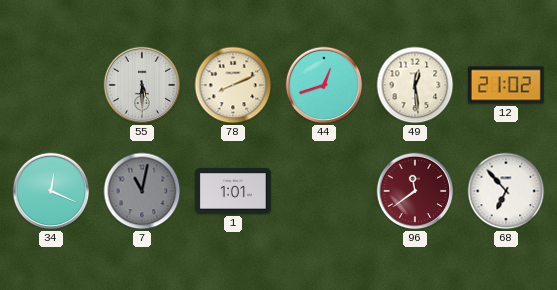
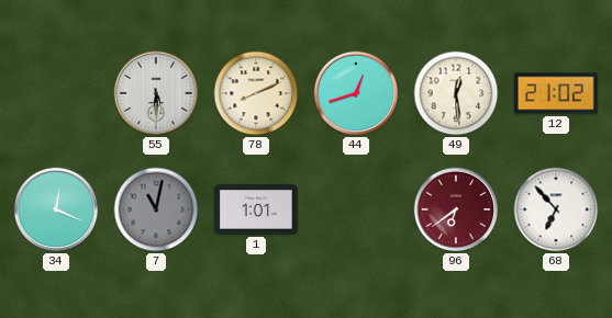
96: 11:39 -> 6:39 (456, 209)
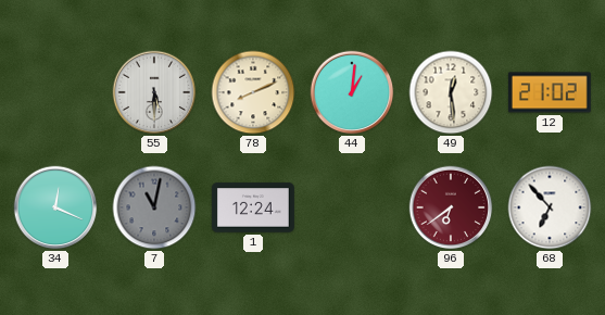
44: 12:42 -> 1:01 (352, 92)
1: 1:01 -> 12:24 (253, 207)
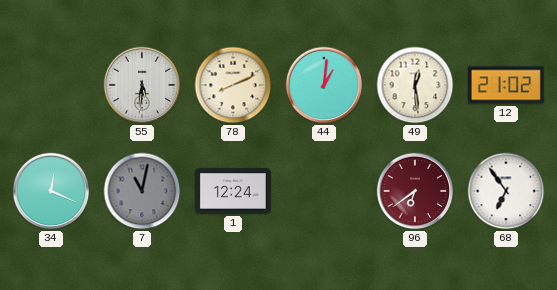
55: 5:30 -> 5:31 (142, 85)
68: 6:53 -> 6:54 (506, 191)
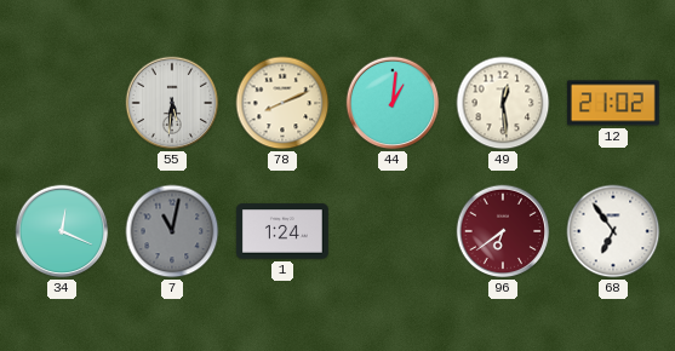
1: 12:24 -> 1:24 (282, 231)
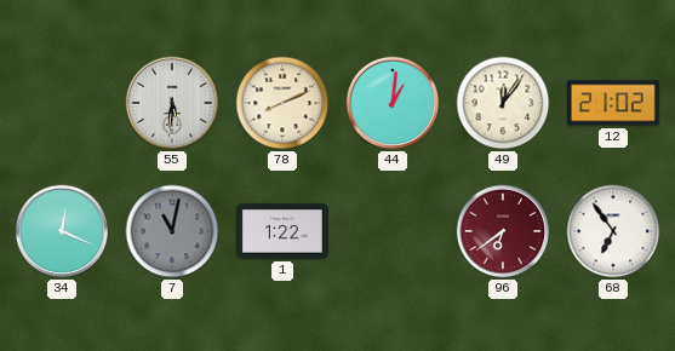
49: 12:29 -> 12:06 (503, 103)
1: 1:24 -> 1:22 (282, 231)
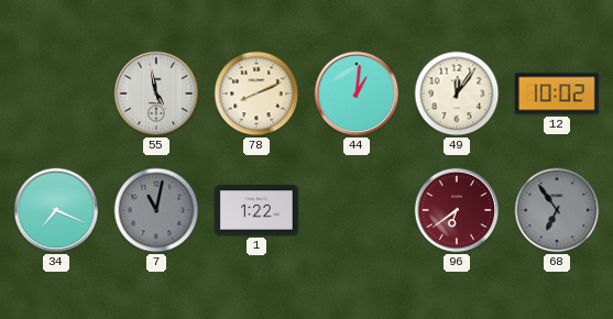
55: 5:31 -> 4:58 (156, 94)
12: 21:02 -> 10:02 (557, 94)
34: 12:19 -> 7:19 (56, 210)
68 dial: white -> grey (557, 210)
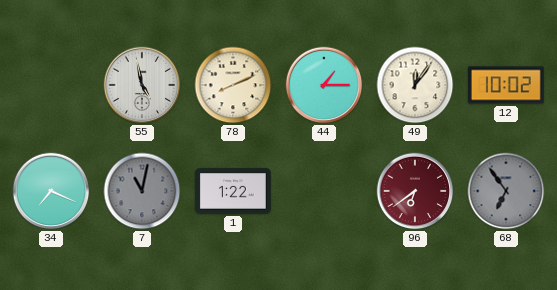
44: 1:01 -> 1:15 (324, 85)
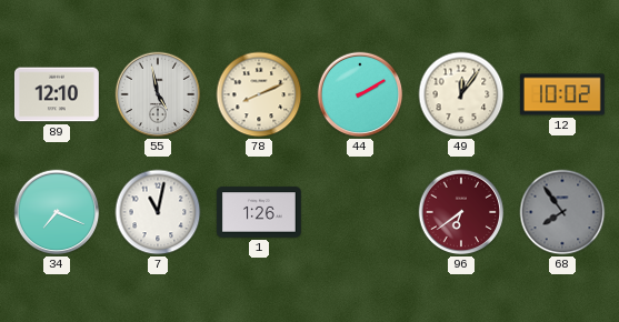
89: none -> 12:10 (57, 94)
44: 1:15 -> 2:10 (360, 94)
7 dial: grey -> white (158, 212)
1: 1:22 -> 1:26 (259, 212)
68: 6:54 -> 7:54 (562, 212)
